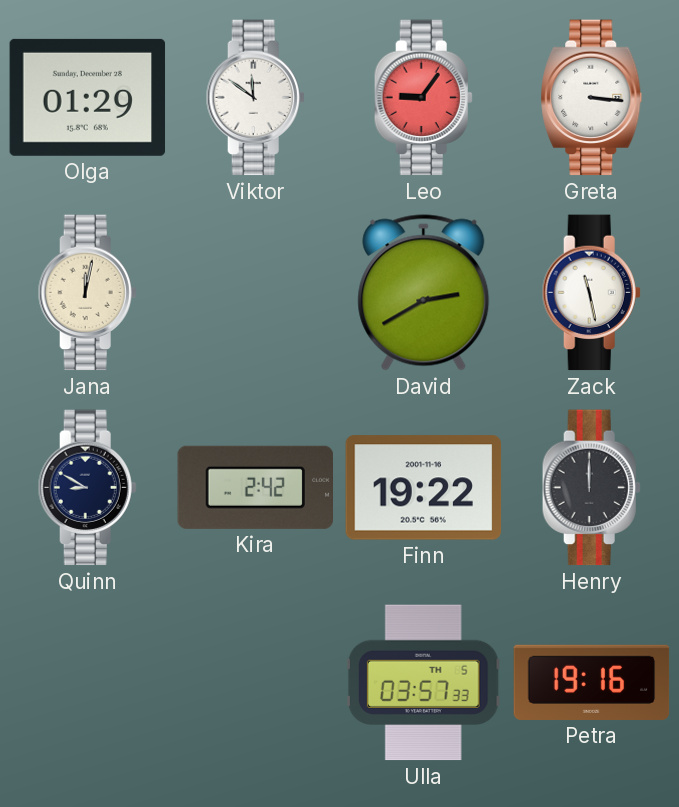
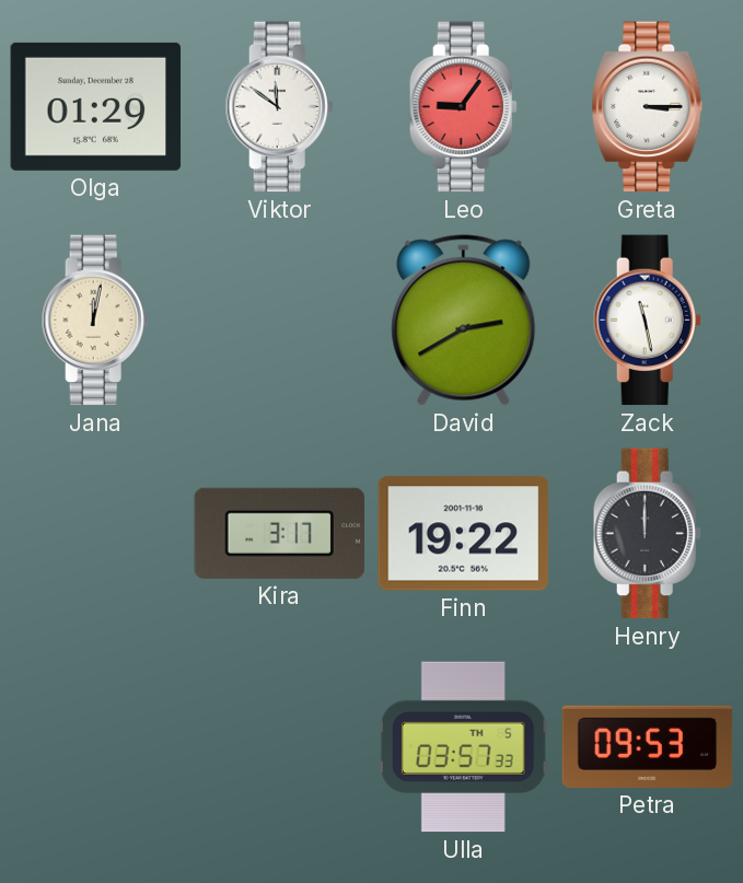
Greta: 3:16 -> 3:15 (648, 107)
Quinn: 8:50 -> none (87, 488)
Kira: 2:42 -> 3:17 (280, 533)
Petra: 19:16 -> 09:53 (648, 746)
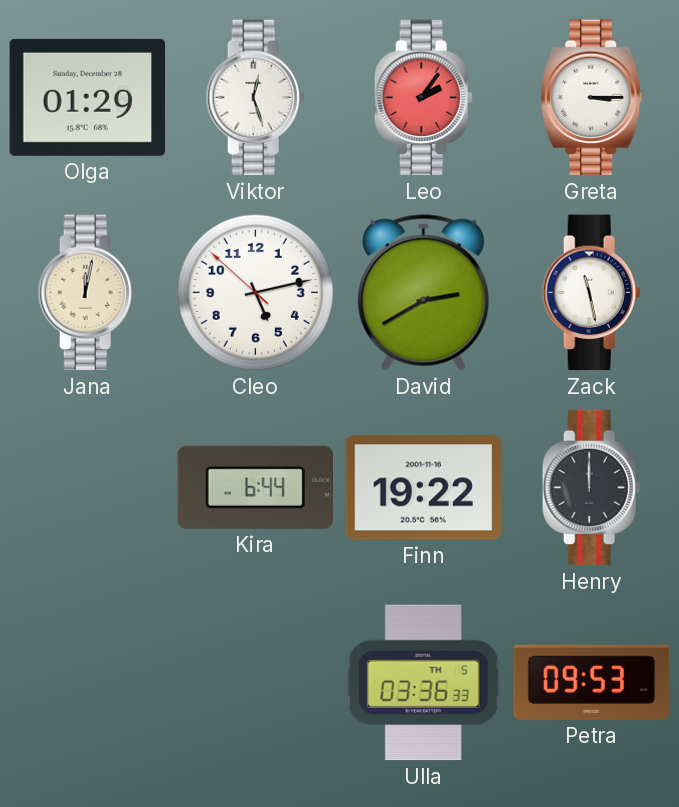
Viktor: 11:51 -> 12:27 (255, 98)
Leo: 9:06 -> 2:06 (423, 98)
Cleo: none -> 5:12 (255, 292)
Kira: 3:17 -> 6:44 (256, 487)
Ulla: 03:57 -> 03:36 (423, 683)
